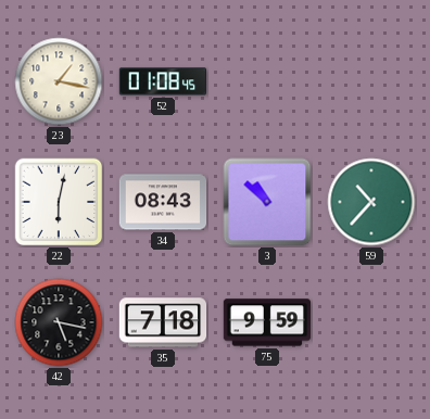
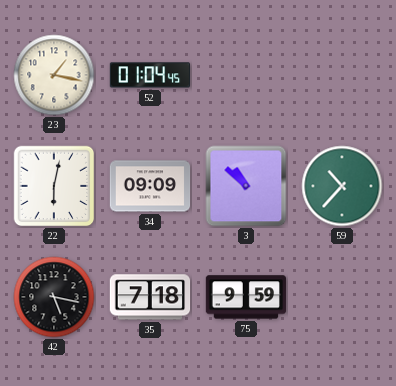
52: 01:08 -> 01:04 (150, 75)
34: 08:43 -> 09:09 (150, 186)
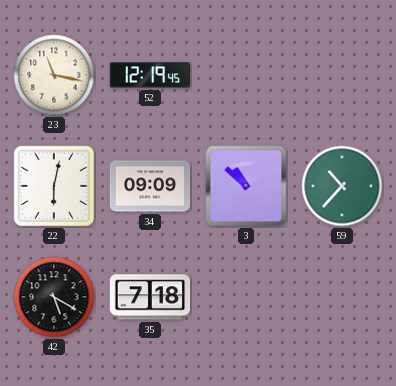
23: 1:17 -> 11:17 (54, 75)
52: 01:04 -> 12:19 (150, 75)
42: 5:17 -> 5:20 (54, 297)
75: 9:59 -> none (246, 297)
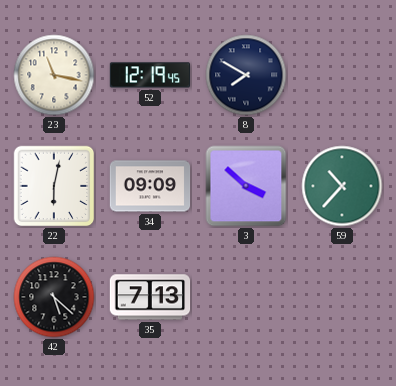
8: none -> 7:50 (246, 75)
3: 10:52 -> 3:52 (246, 186)
42: 5:20 -> 5:22 (54, 297)
35: 7:18 -> 7:13 (150, 297)
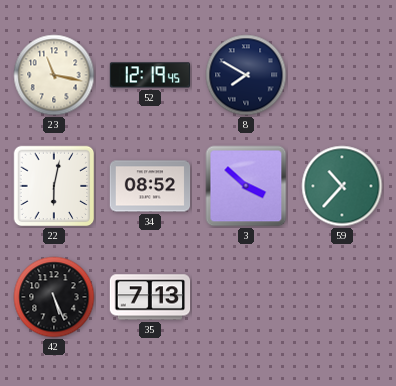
34: 09:09 -> 08:52 (150, 186)
42: 5:22 -> 5:26 (54, 297)
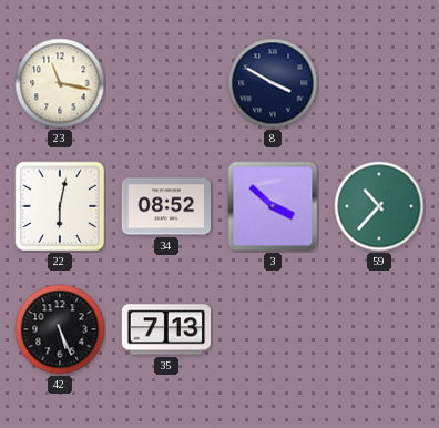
52: 12:19 -> none (150, 75)
8: 7:50 -> 3:50 (273, 83)
